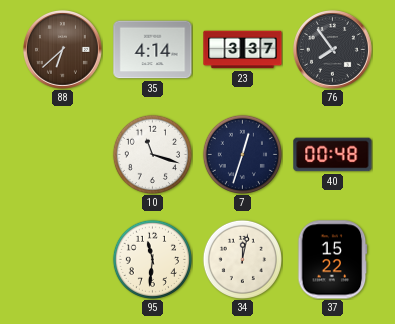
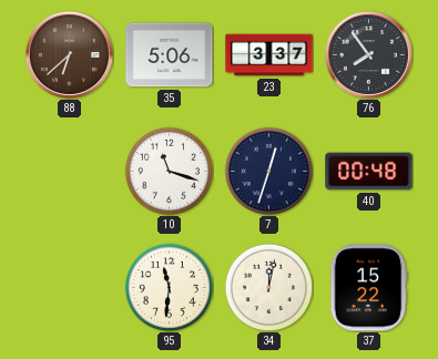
35: 4:14 -> 5:06 (170, 55)
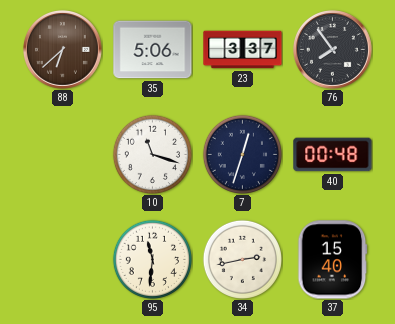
34: 12:02 -> 2:43 (242, 259)
37: 15:22 -> 15:40 (333, 260)
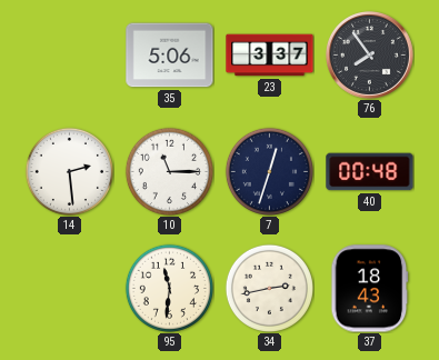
88: 6:38 -> none (62, 49)
14: none -> 2:29 (69, 171)
10: 11:18 -> 11:15 (169, 171)
37: 15:40 -> 18:43 (370, 289)
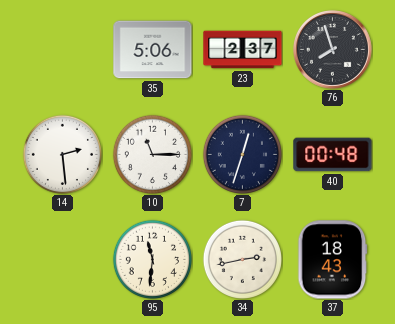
23: 3:37 -> 2:37 (243, 50)
76: 7:54 -> 7:57 (332, 49)
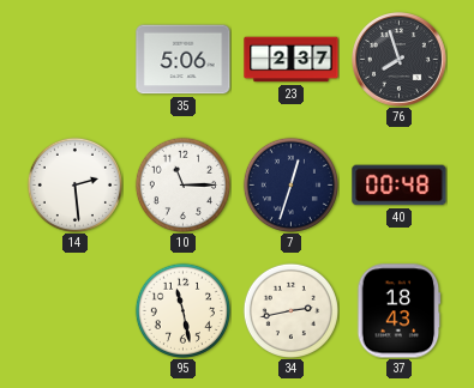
95: 11:31 -> 11:28 (182, 310)
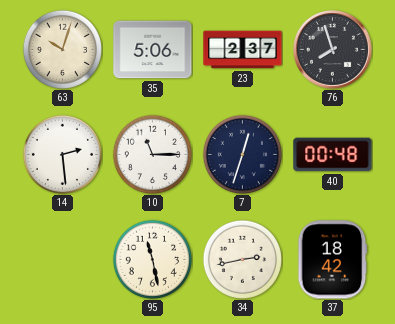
63: none -> 10:03 (62, 49)
37: 18:43 -> 18:42 (333, 260)
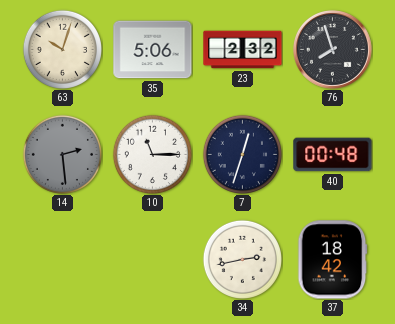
23: 2:37 -> 2:32 (243, 50)
14 dial: white -> grey (62, 154)
95: 11:28 -> none (152, 259)
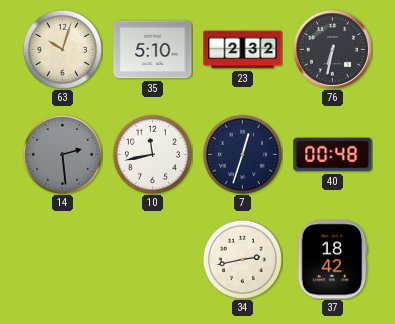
35: 5:06 -> 5:10 (153, 50)
76: 7:57 -> 6:32 (332, 49)
10: 11:15 -> 11:43 (152, 154)
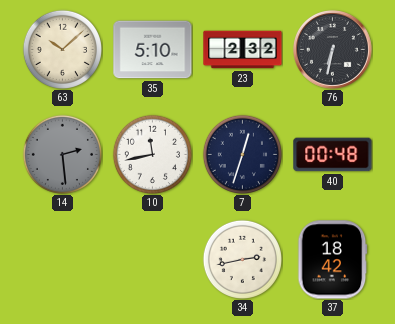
63: 10:03 -> 10:08 (62, 49)
